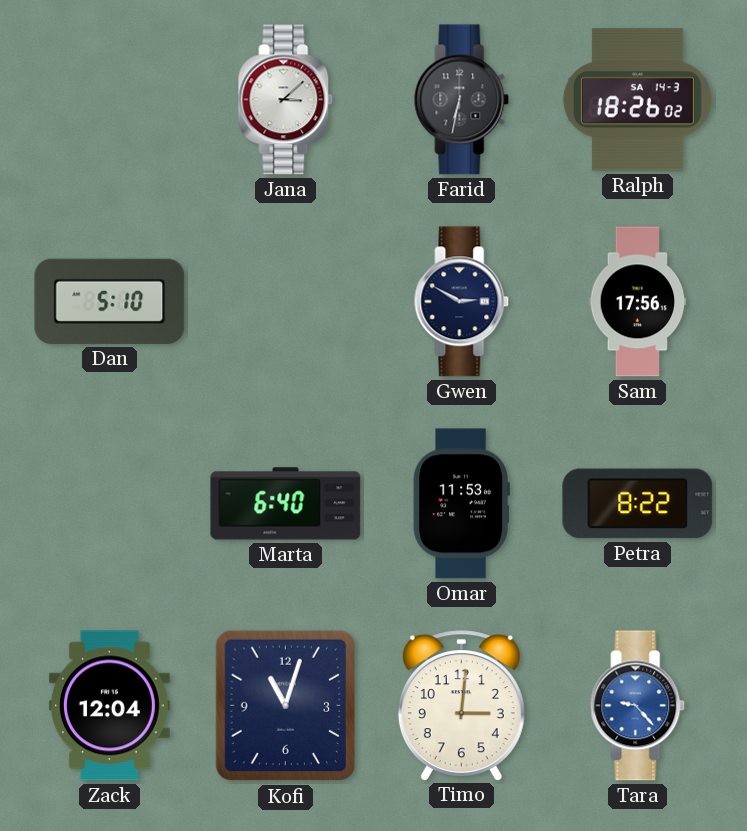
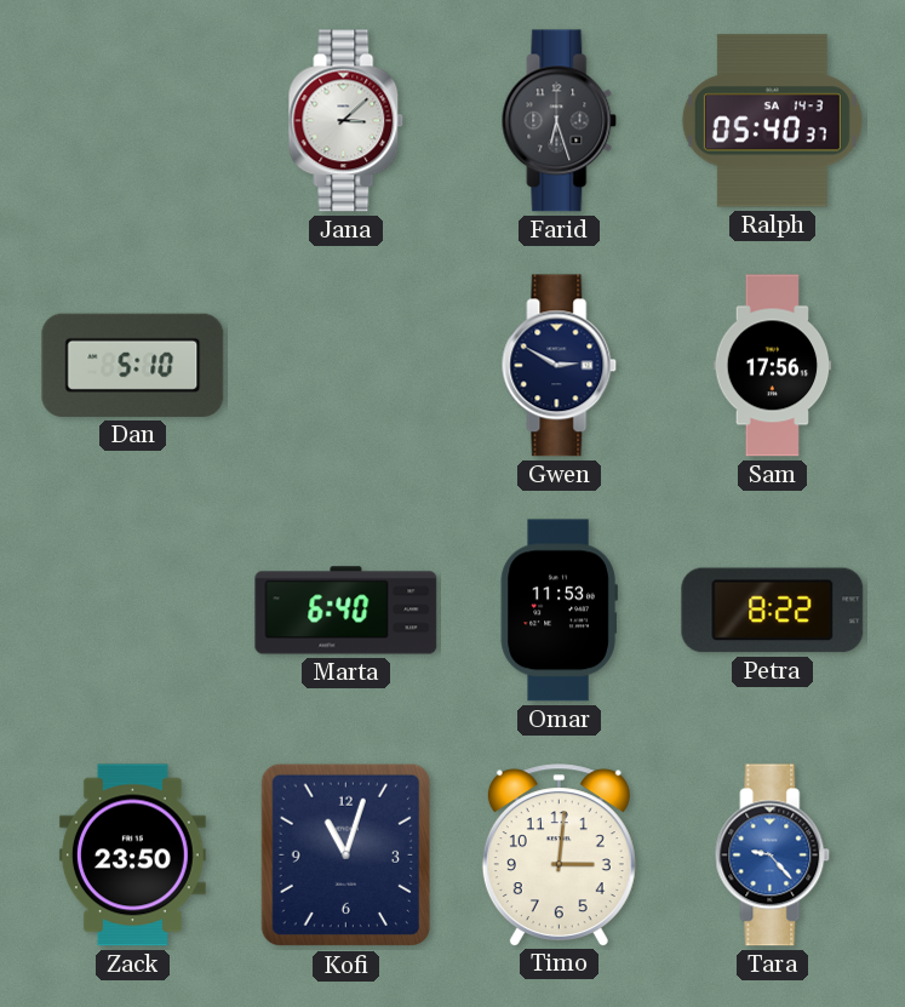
Farid: 6:32 -> 6:27 (560, 121)
Ralph: 18:26 -> 05:40 (772, 121)
Zack: 12:04 -> 23:50 (132, 856)
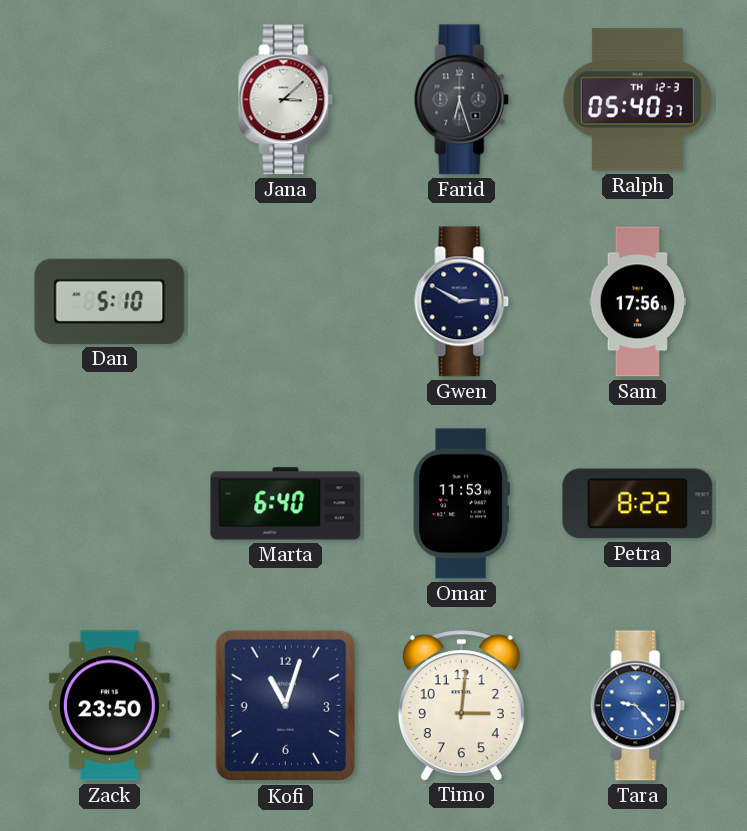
Ralph date: SA 14-3 -> TH 12-3 (637, 100)
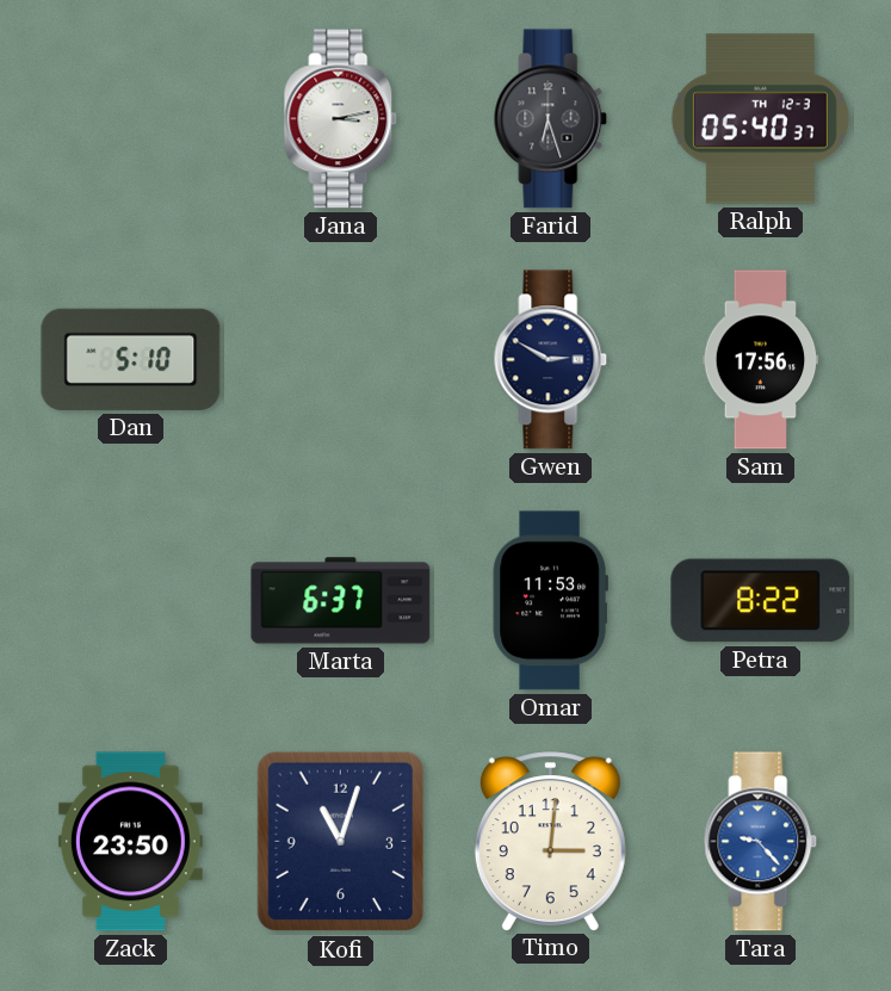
Jana: 3:08 -> 3:13 (341, 119)
Marta: 6:40 -> 6:37 (341, 601)
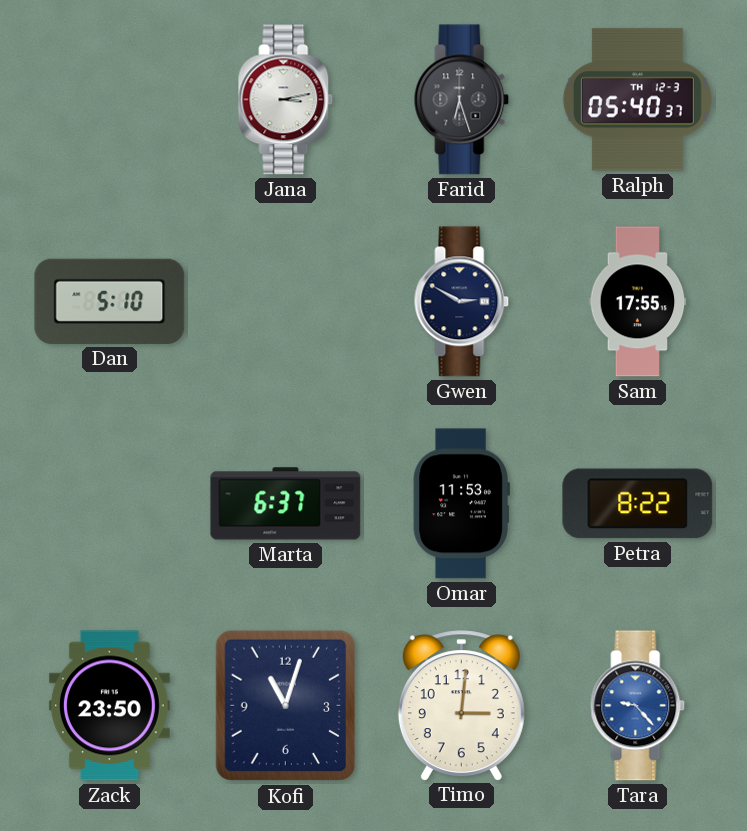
Sam: 17:56 -> 17:55 (638, 302)
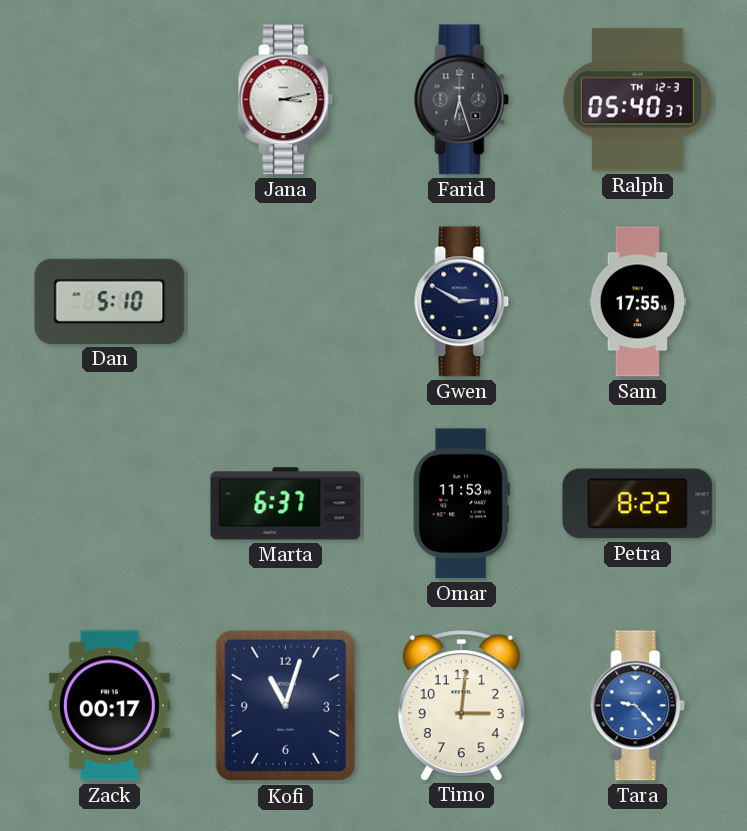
Zack: 23:50 -> 00:17 (109, 706)
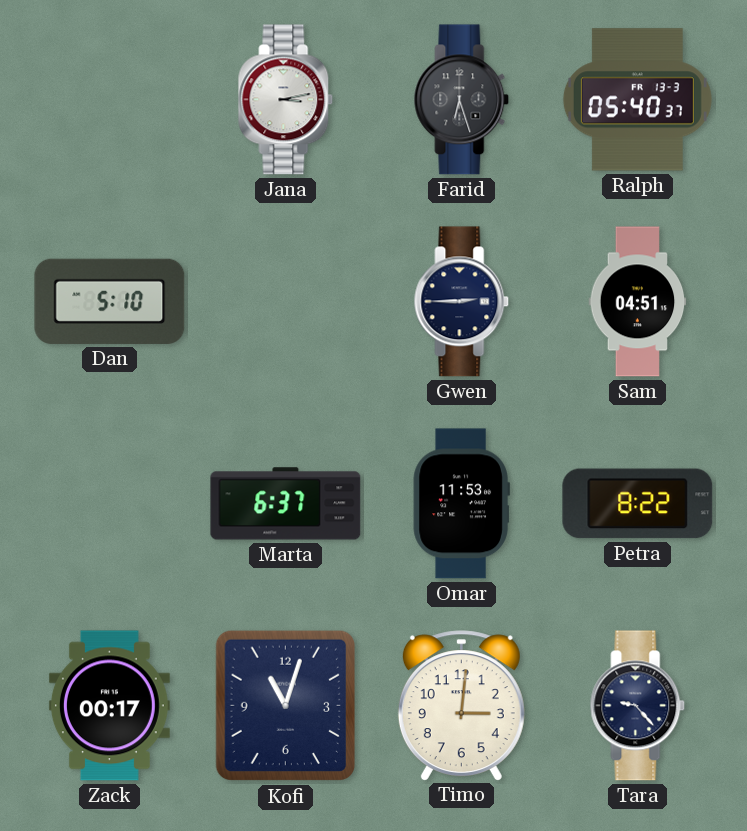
Ralph date: TH 12-3 -> FR 13-3 (637, 100)
Gwen: 2:50 -> 2:45 (462, 302)
Sam: 17:55 -> 04:51 (638, 302)
Tara dial: blue -> navy (638, 706)
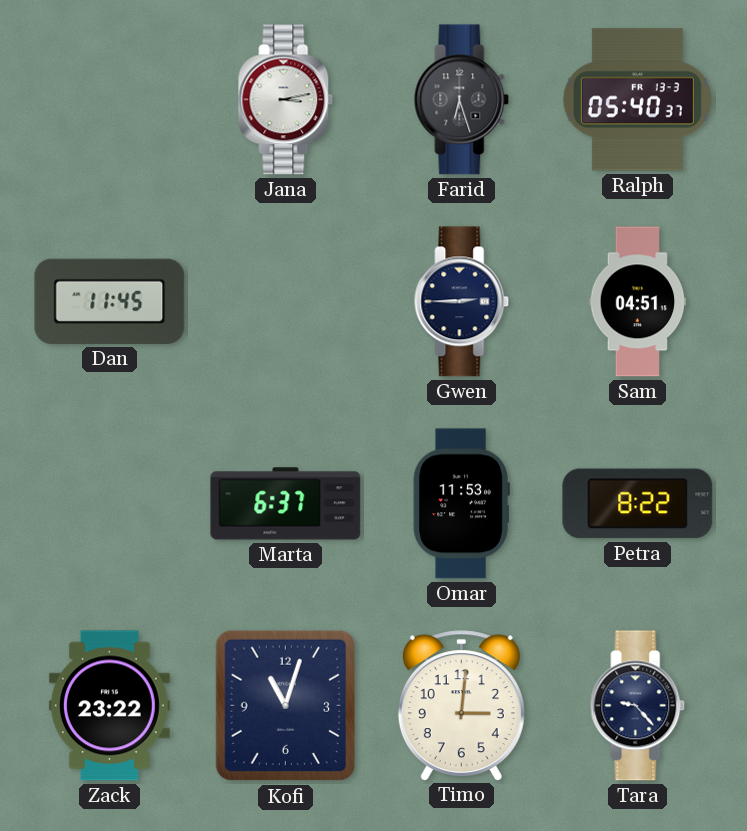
Dan: 5:10 -> 11:45 (110, 301)
Zack: 00:17 -> 23:22 (109, 706)
